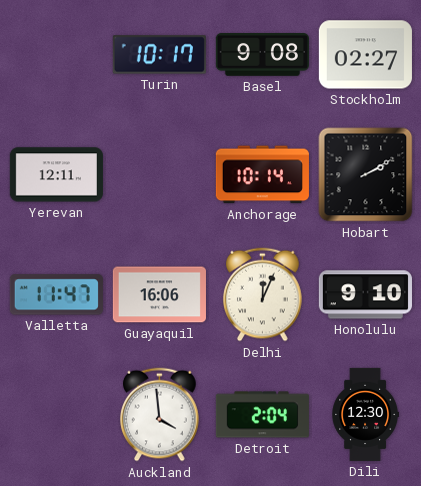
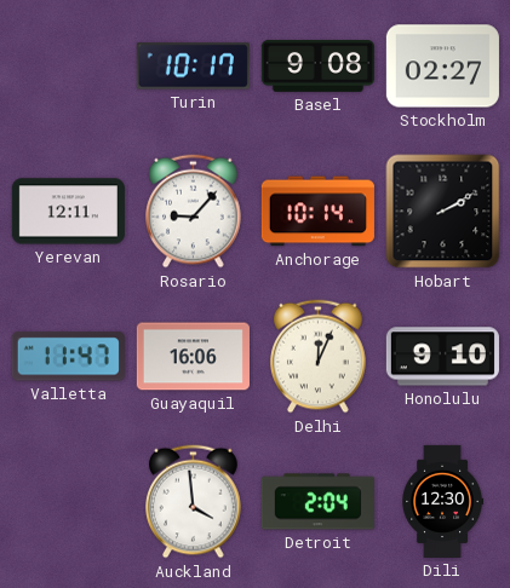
Rosario: none -> 9:07 (194, 212)
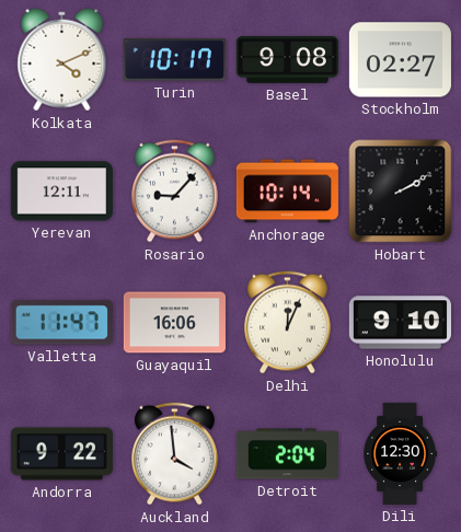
Kolkata: none -> 4:11 (62, 60)
Andorra: none -> 9:22 (61, 454)
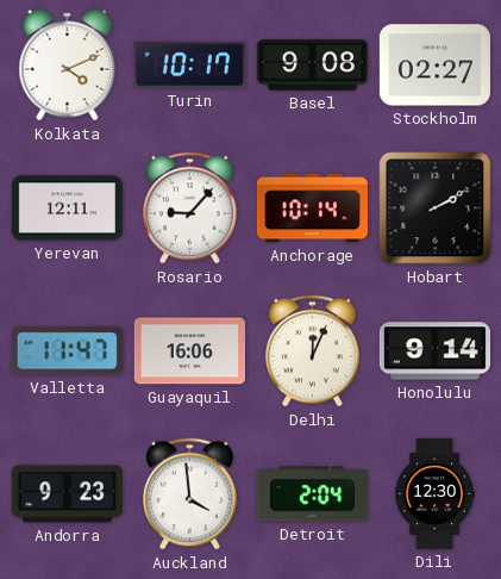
Honolulu: 9:10 -> 9:14 (434, 351)
Andorra: 9:22 -> 9:23 (67, 494)
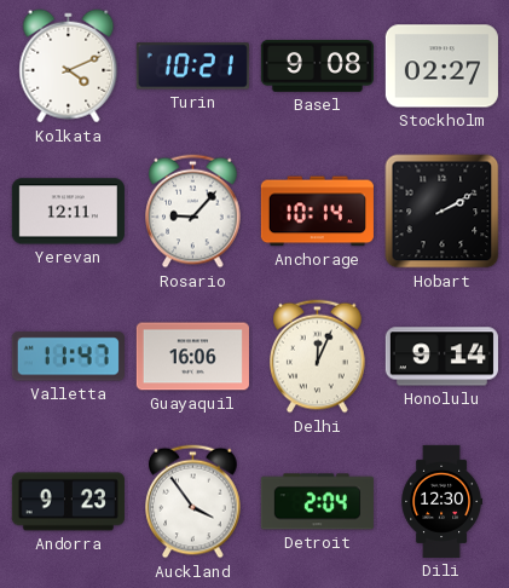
Turin: 10:17 -> 10:21 (192, 67)
Auckland: 3:59 -> 3:54 (193, 502)
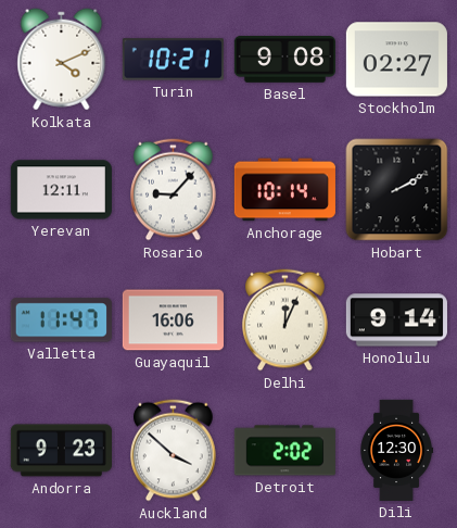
Auckland: 3:54 -> 3:52 (174, 451)
Detroit: 2:04 -> 2:02 (284, 451)
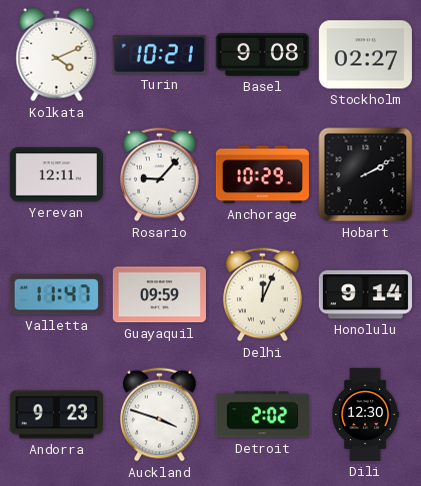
Anchorage: 10:14 -> 10:29 (262, 175)
Guayaquil: 16:06 -> 09:59 (159, 295)
Auckland: 3:52 -> 3:48 (160, 415)
